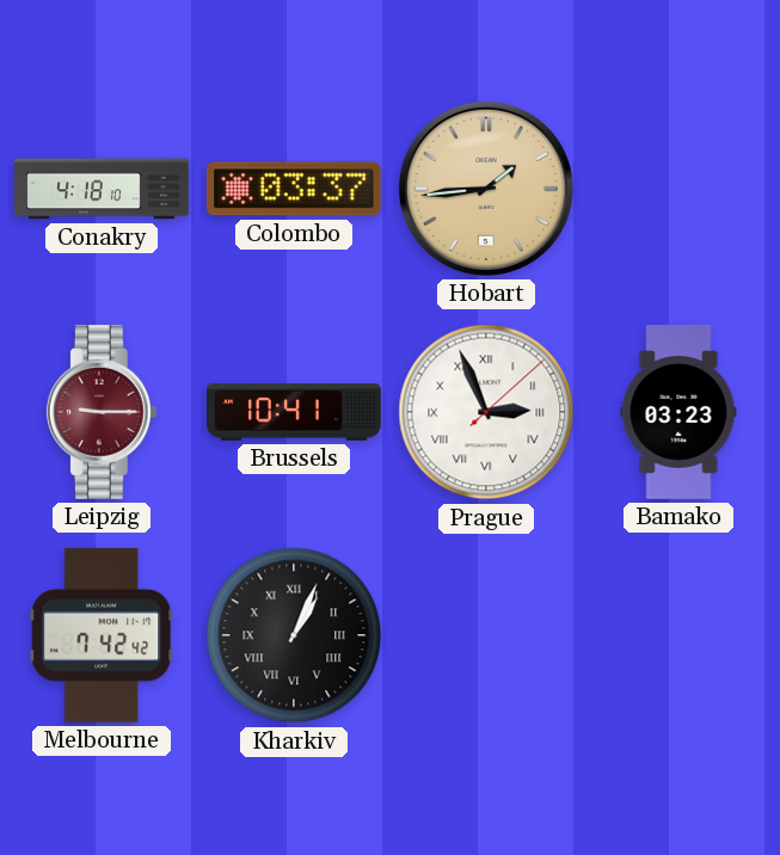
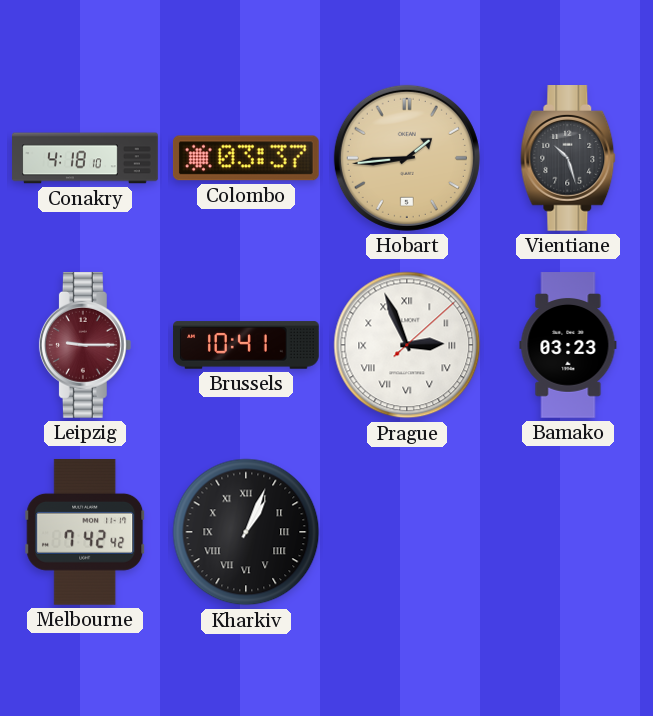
Vientiane: none -> 10:27 (568, 159)
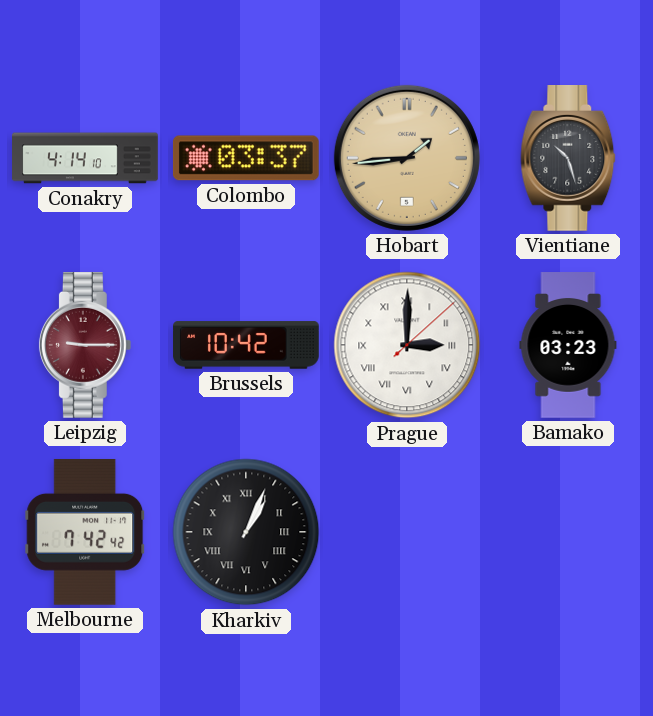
Conakry: 4:18 -> 4:14 (85, 158)
Brussels: 10:41 -> 10:42 (246, 345)
Prague: 2:56 -> 3:00 (407, 345)
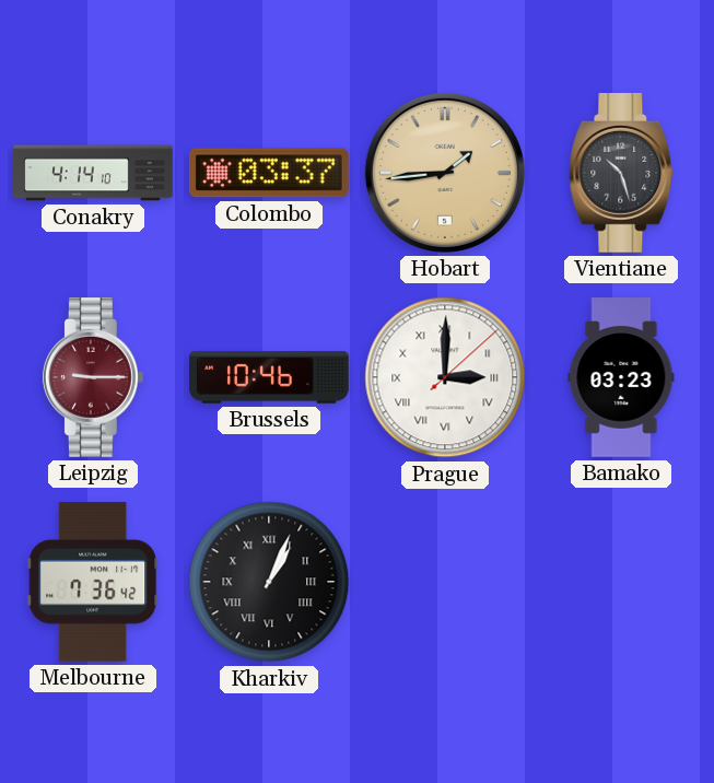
Brussels: 10:42 -> 10:46 (269, 377)
Melbourne: 7:42 -> 7:36 (93, 582)
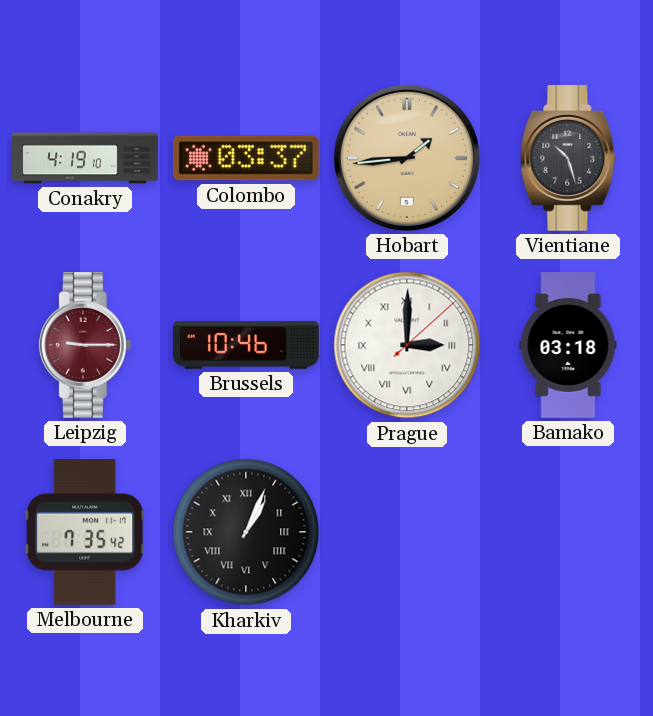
Conakry: 4:14 -> 4:19 (85, 158)
Bamako: 03:23 -> 03:18 (568, 345)
Melbourne: 7:36 -> 7:35 (85, 532)
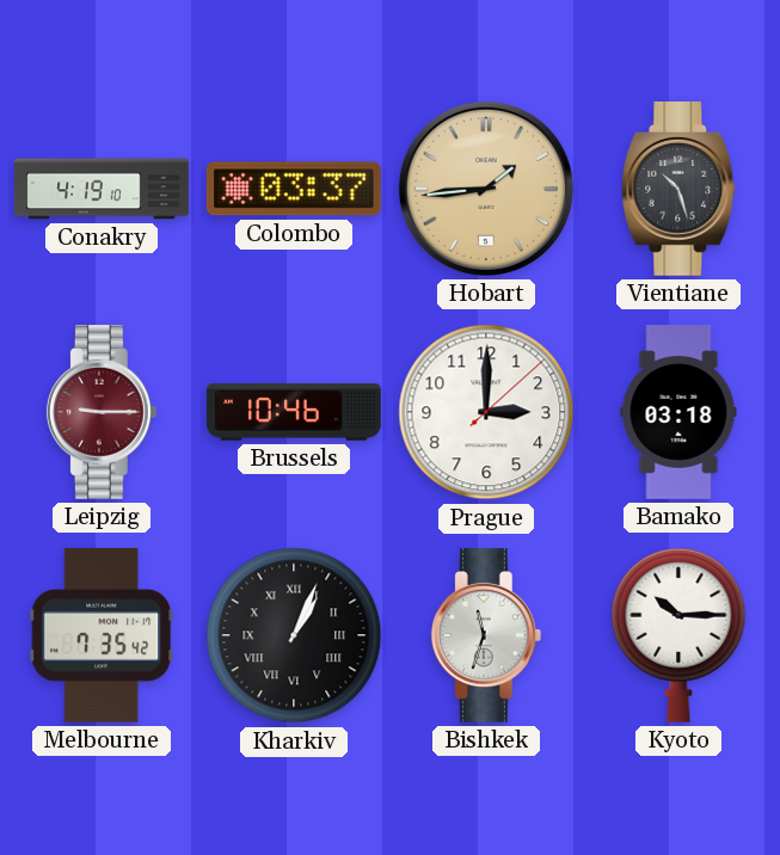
Prague numerals: Roman -> Arabic (486, 412)
Bishkek: none -> 11:33 (486, 636)
Kyoto: none -> 10:15 (678, 635)
